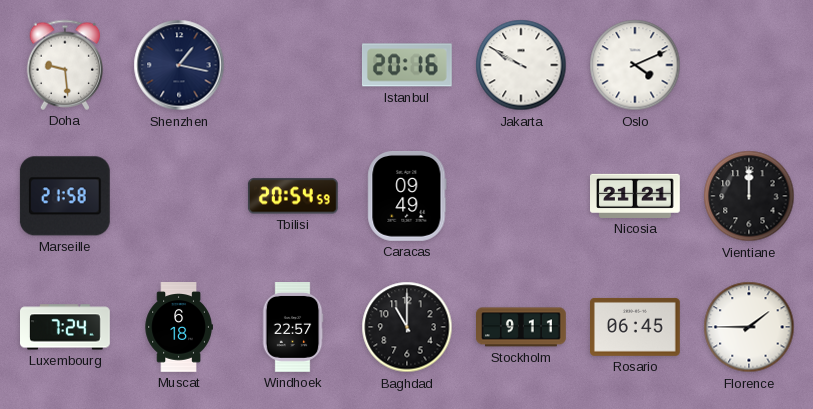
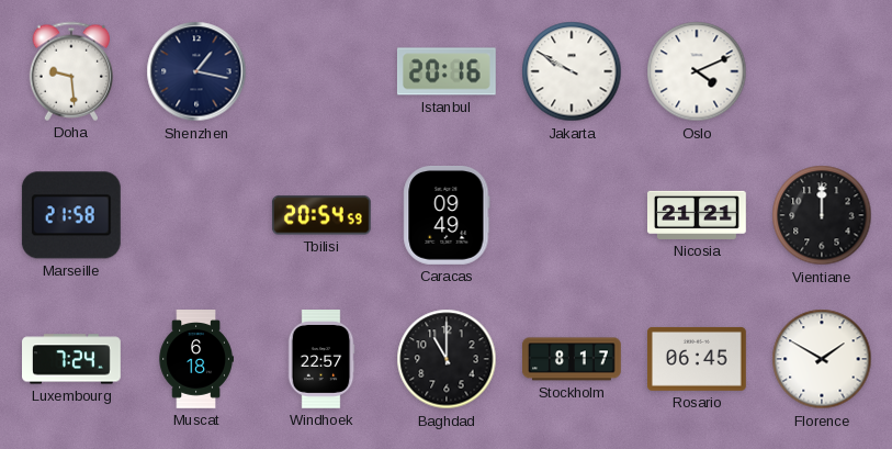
Stockholm: 9:11 -> 8:17 (573, 359)
Florence: 1:45 -> 1:50 (822, 359)
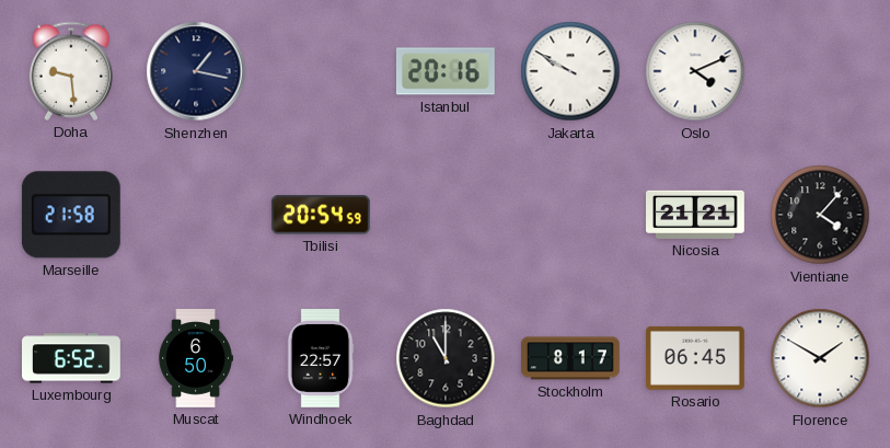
Caracas: 09:49 -> none (447, 216)
Vientiane: 12:00 -> 4:07 (820, 215)
Luxembourg: 7:24 -> 6:52 (72, 358)
Muscat: 6:18 -> 6:50 (196, 358)
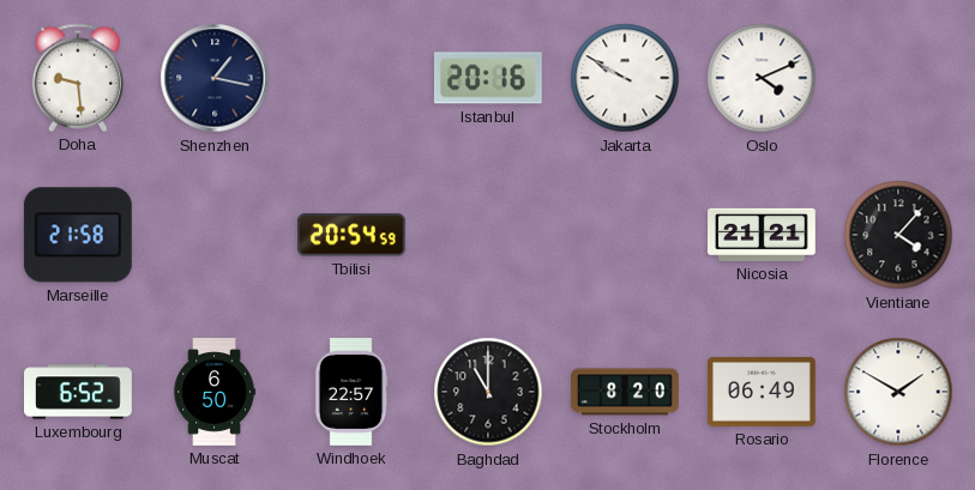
Stockholm: 8:17 -> 8:20 (626, 392)
Rosario: 06:45 -> 06:49 (763, 392)
